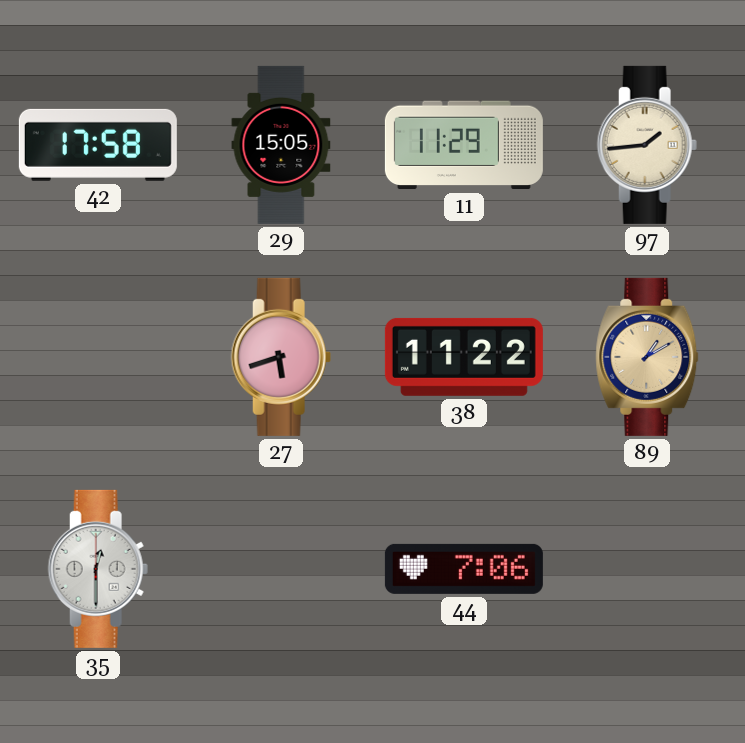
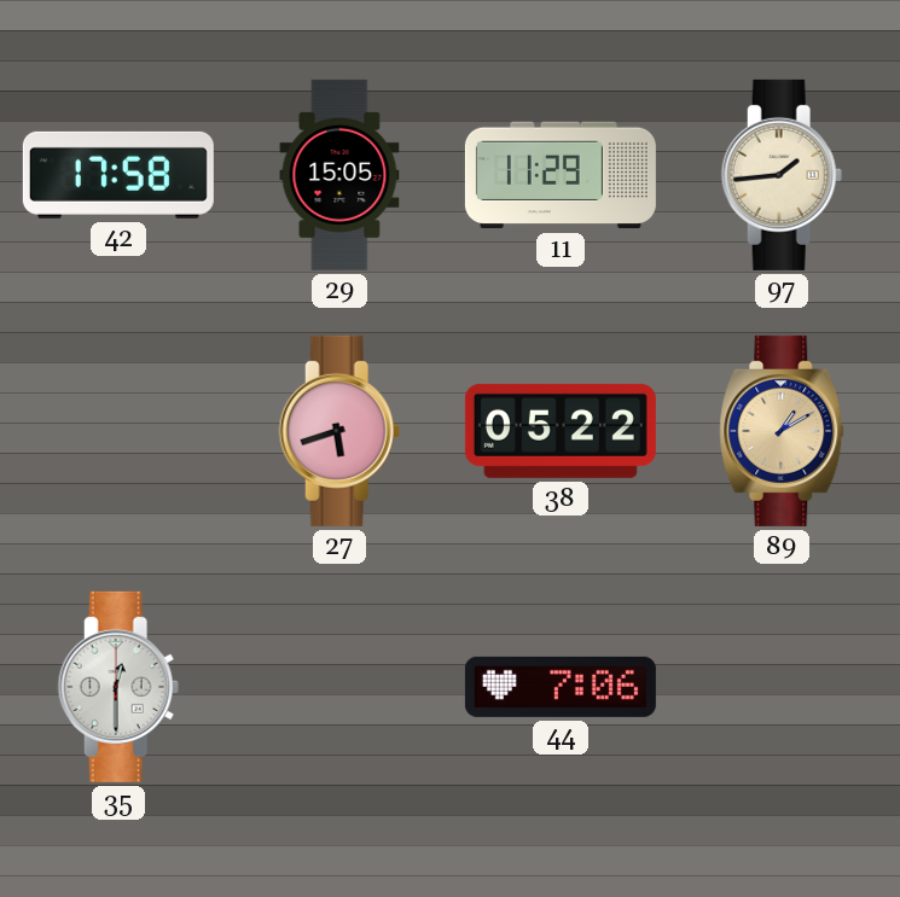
38: 11:22 -> 05:22 (561, 431)
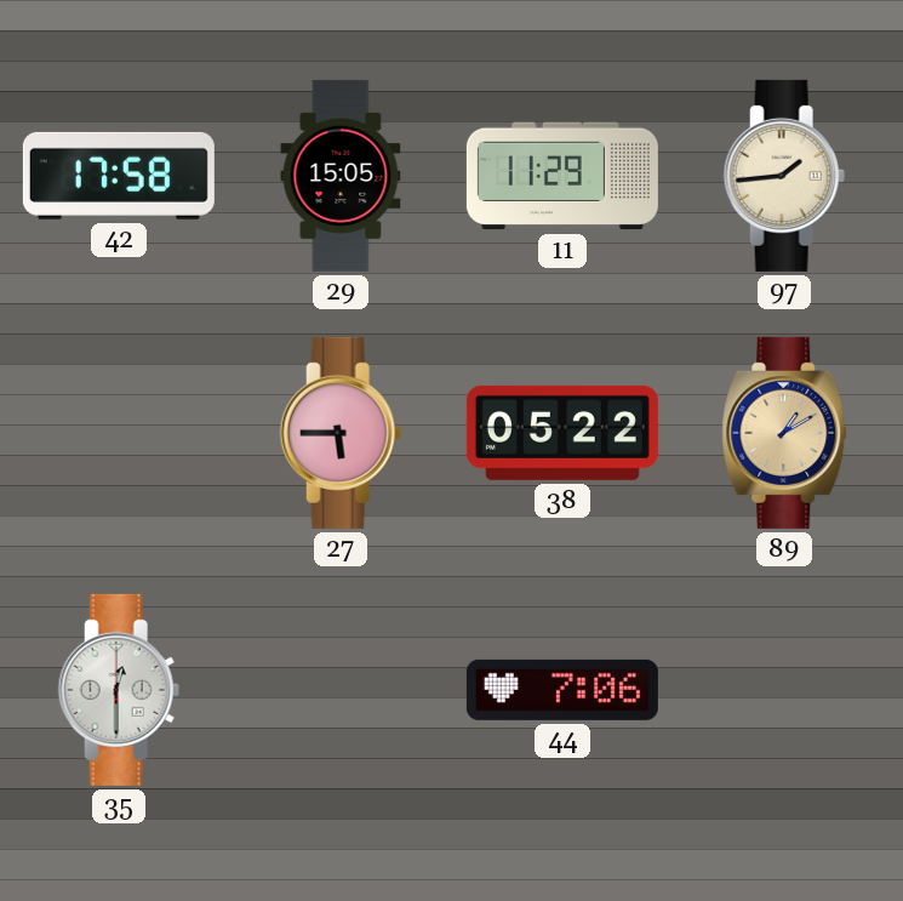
27: 5:42 -> 5:45 (341, 433)
